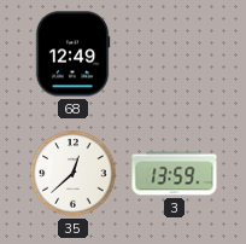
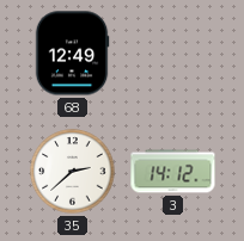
35: 12:38 -> 2:38 (73, 172)
3: 13:59 -> 14:12 (173, 172)
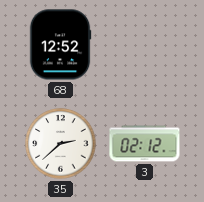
68: 12:49 -> 12:52 (60, 45)
3: 14:12 -> 02:12 (145, 144)
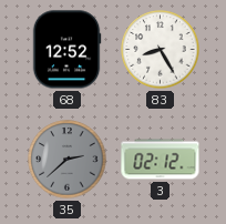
83: none -> 8:25 (161, 50)
35 dial: white -> grey (68, 160)
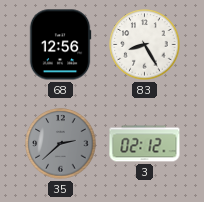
68: 12:52 -> 12:56 (60, 45)
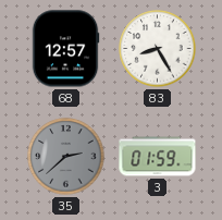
68: 12:56 -> 12:57 (65, 49)
3: 02:12 -> 01:59 (158, 157)
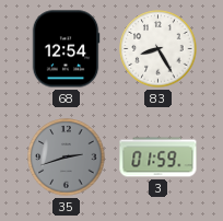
68: 12:57 -> 12:54 (66, 49)
35: 2:38 -> 2:42 (67, 158)
